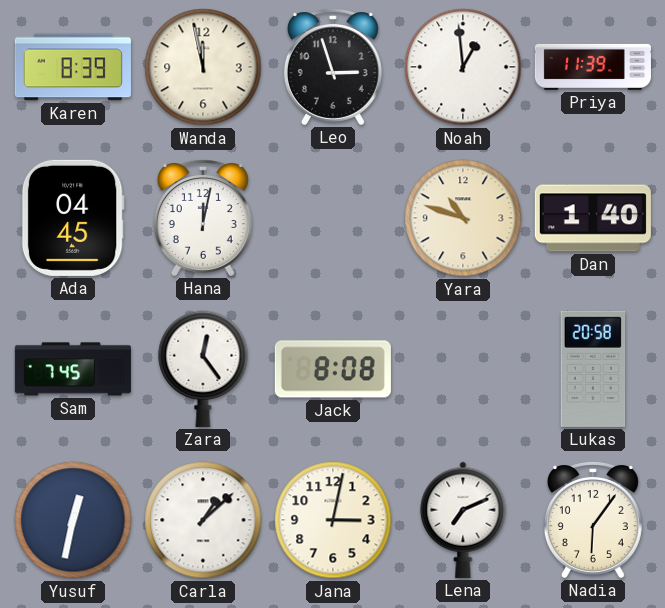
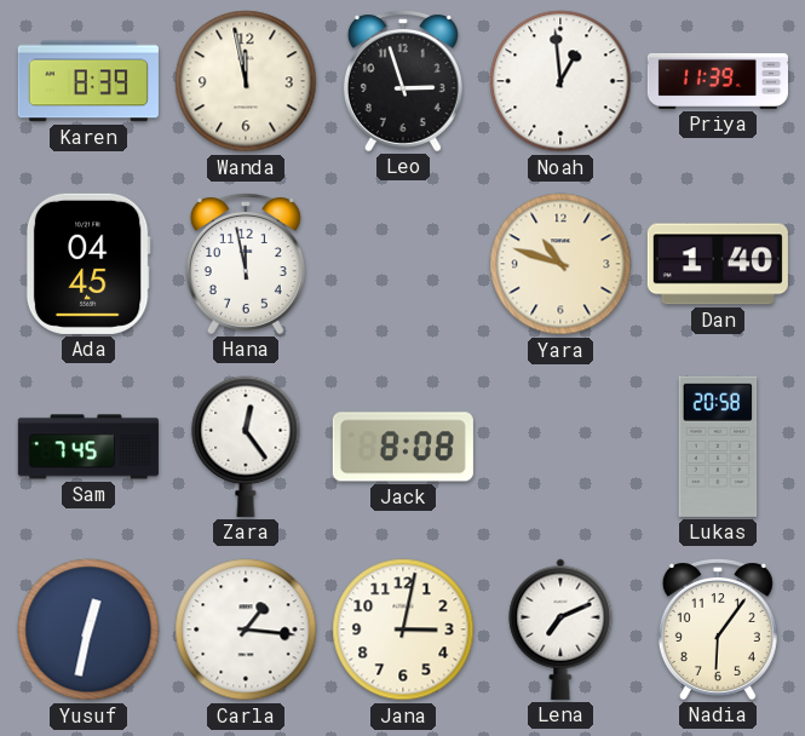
Hana: 12:02 -> 11:58 (246, 264)
Carla: 1:08 -> 1:16 (246, 629)
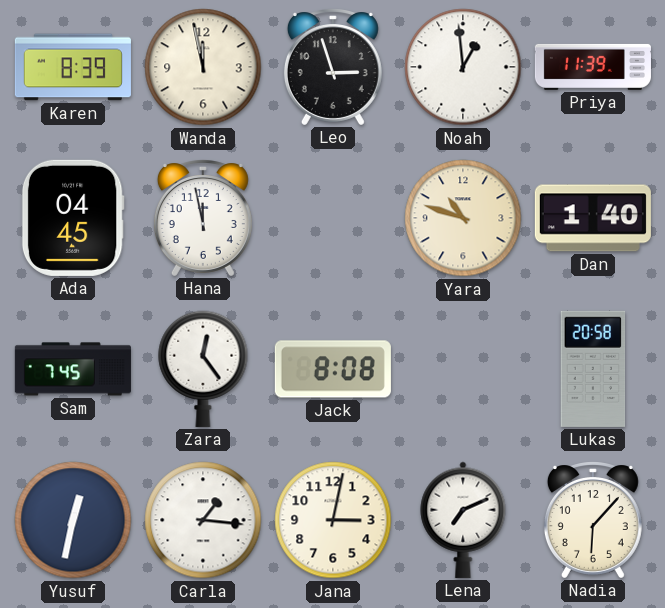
Nadia: 6:06 -> 6:07 (593, 520)
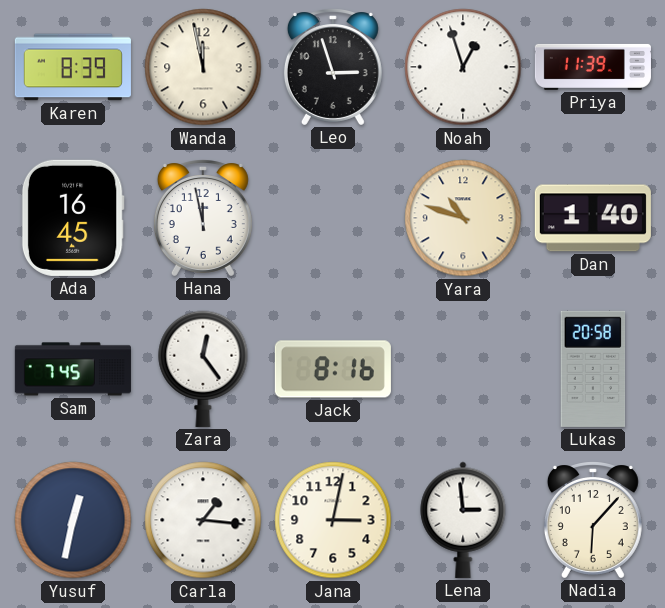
Noah: 12:59 -> 12:57 (463, 67)
Ada: 04:45 -> 16:45 (73, 218)
Jack: 8:08 -> 8:16 (333, 369)
Lena: 7:11 -> 2:59 (463, 520)
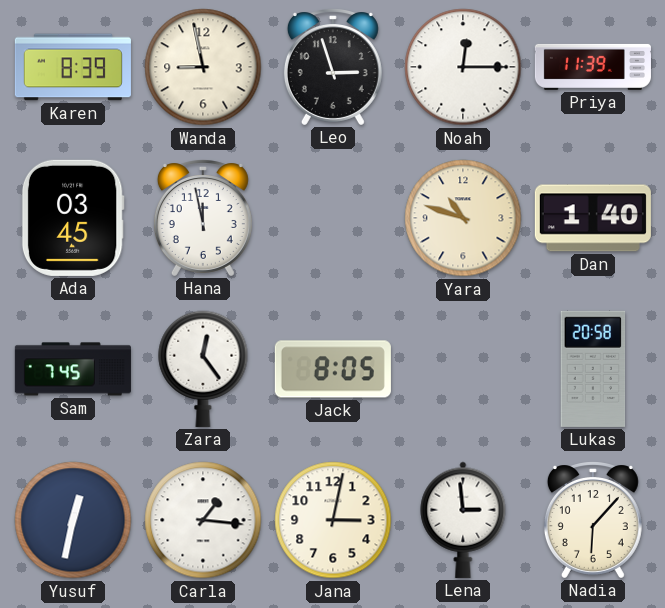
Wanda: 11:58 -> 8:58 (203, 67)
Noah: 12:57 -> 12:15 (463, 67)
Ada: 16:45 -> 03:45 (73, 218)
Jack: 8:16 -> 8:05 (333, 369)
